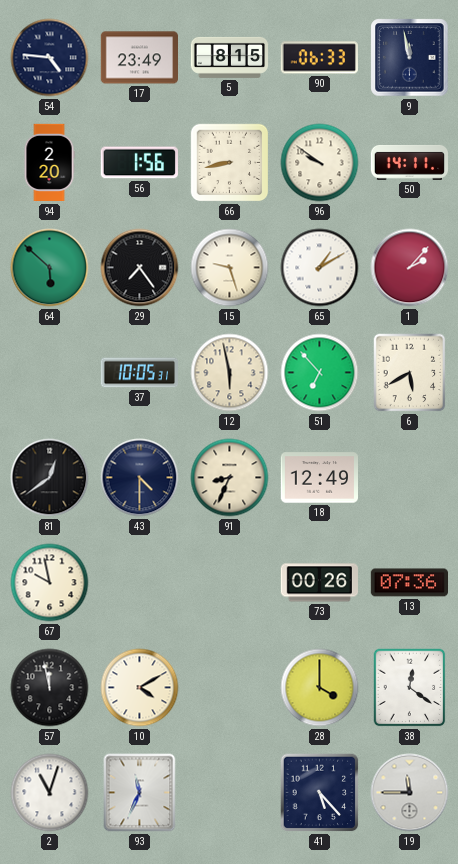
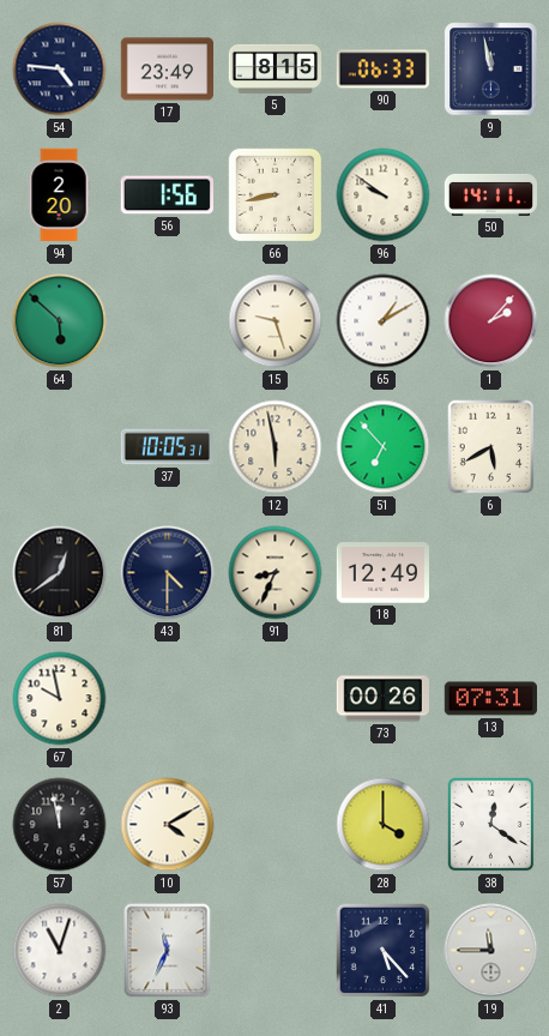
29: 7:24 -> none (140, 268)
13: 07:36 -> 07:31 (490, 699)
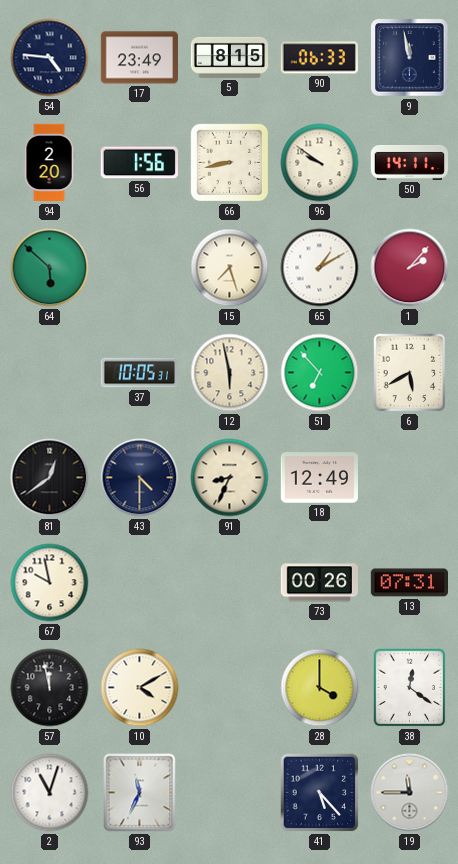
15: 9:27 -> 7:27 (230, 268)
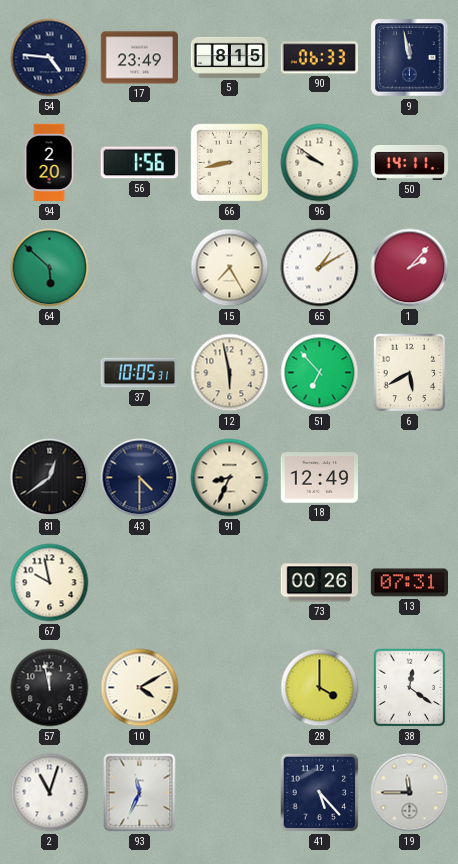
15: 7:27 -> 7:25 (230, 268)
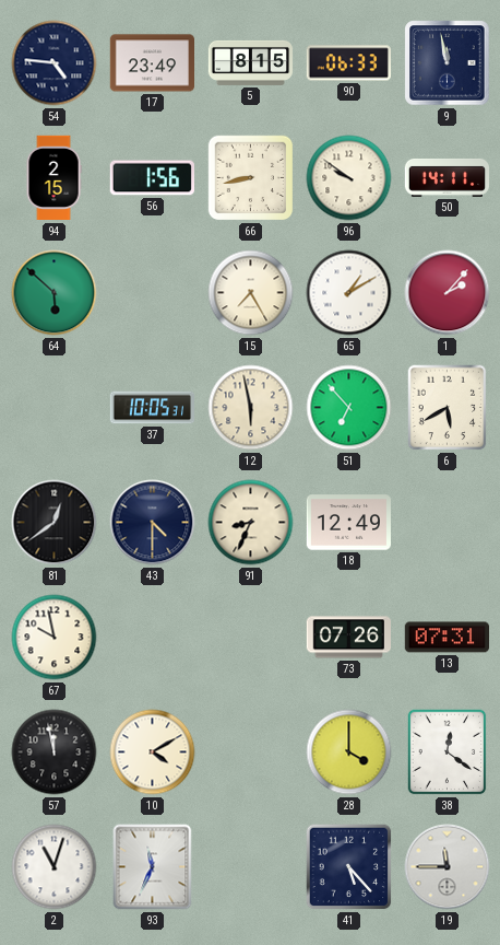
94: 2:20 -> 2:15 (53, 178)
73: 00:26 -> 07:26 (348, 638)
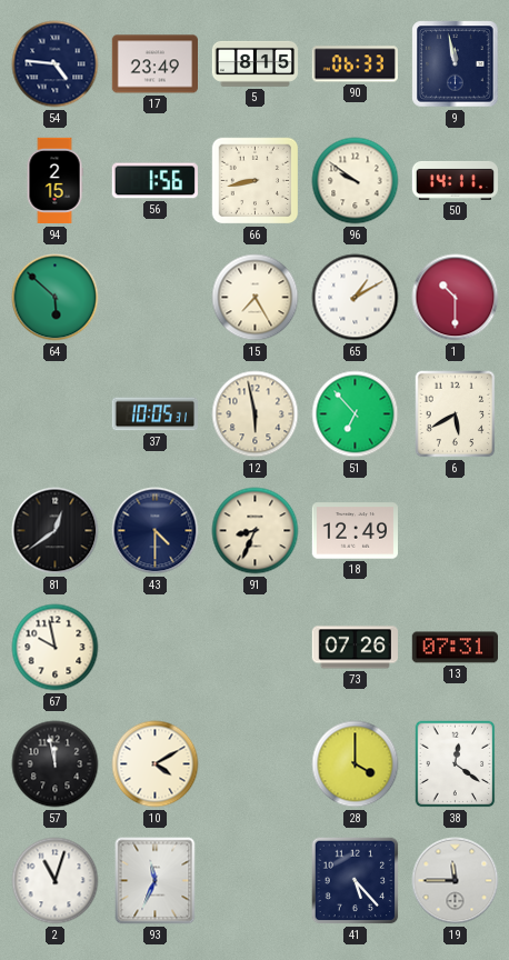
1: 2:07 -> 10:30 (456, 298)
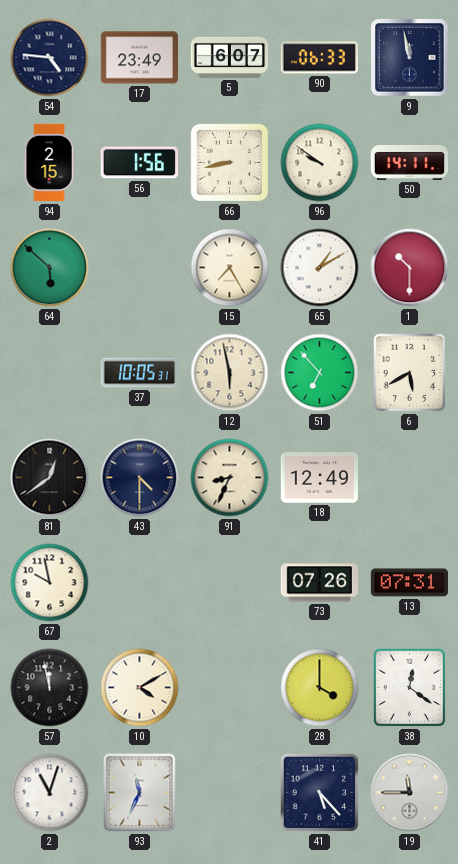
5: 8:15 -> 6:07 (230, 57)
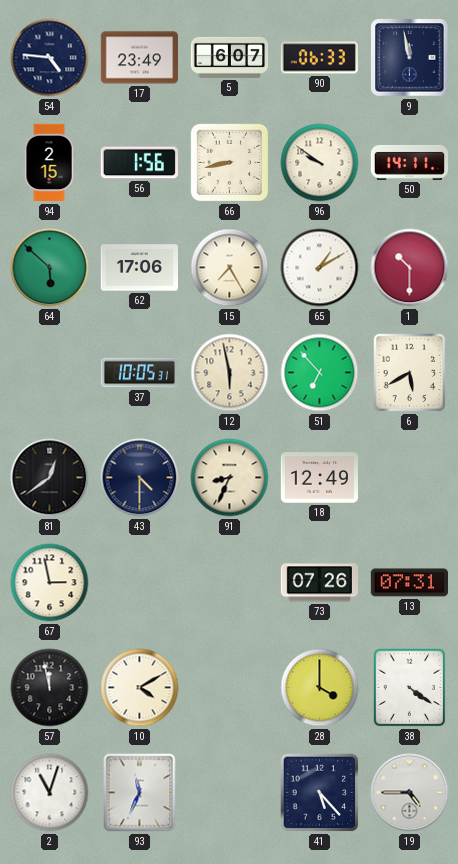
62: none -> 17:06 (139, 268)
67: 9:58 -> 2:58 (50, 583)
38: 12:21 -> 4:21 (410, 688)
19: 11:45 -> 4:45 (410, 793)
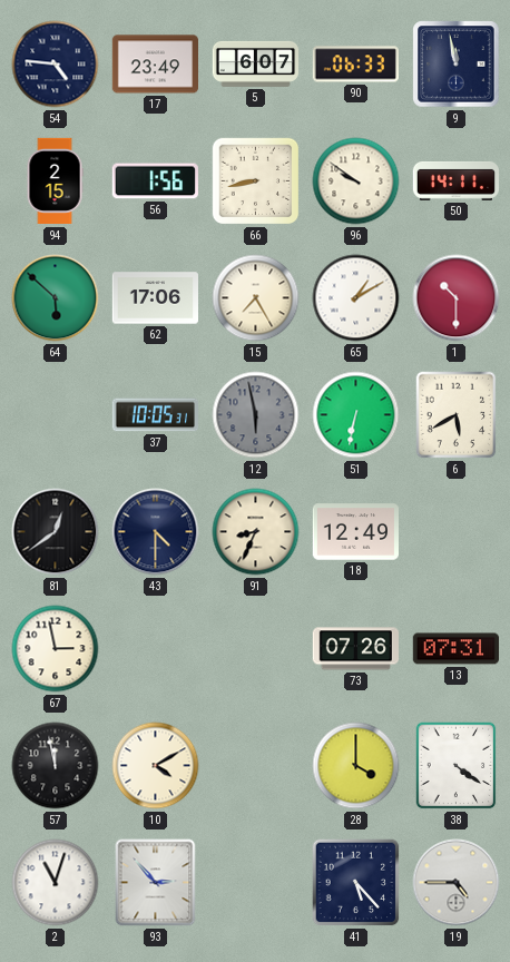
12 dial: cream -> grey (256, 415)
51: 6:53 -> 6:32 (356, 415)
93: 11:34 -> 2:53 (156, 883)
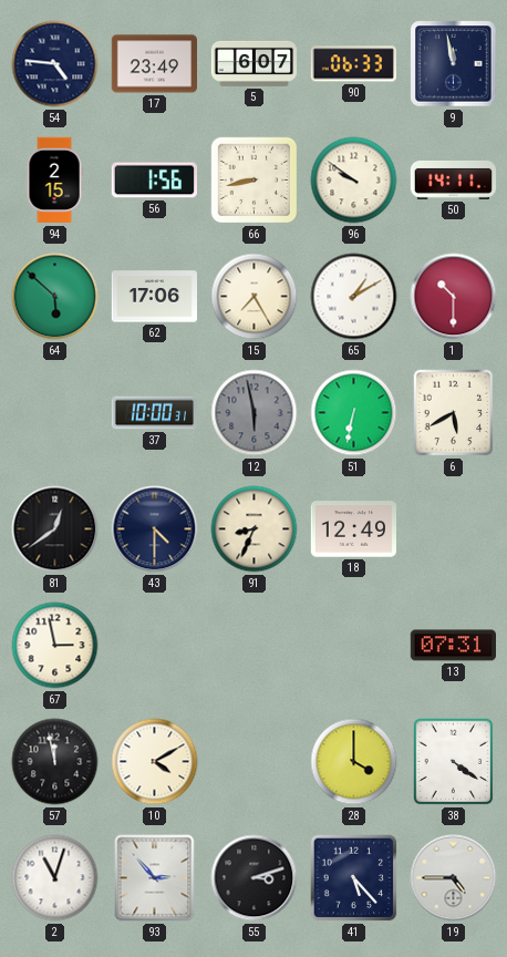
37: 10:05 -> 10:00 (154, 413)
73: 07:26 -> none (355, 649)
55: none -> 3:12 (255, 878)
